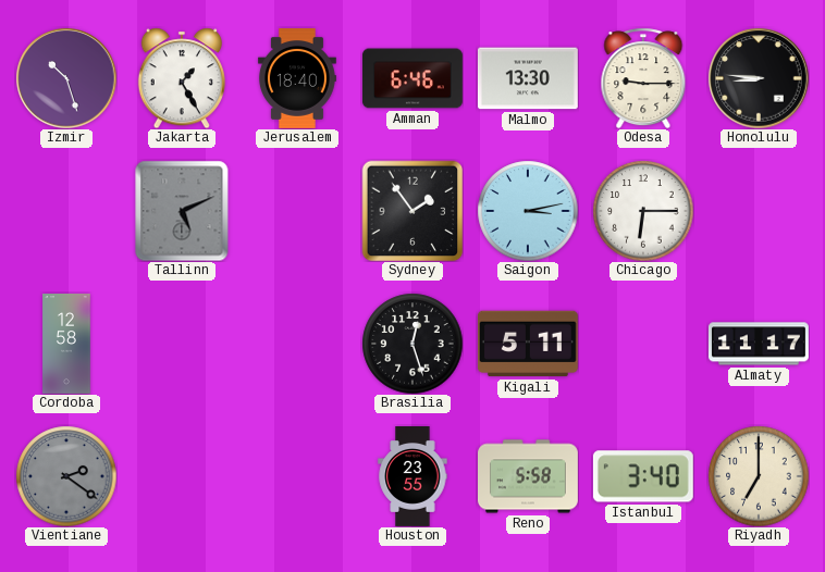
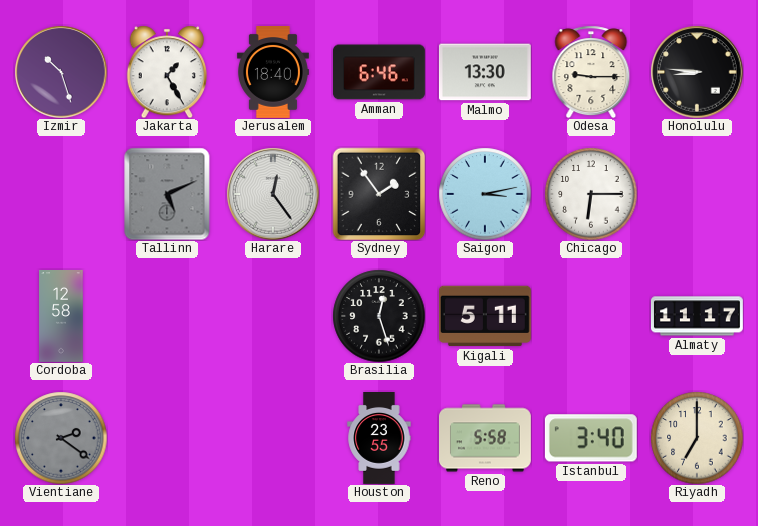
Harare: none -> 12:24 (273, 194)
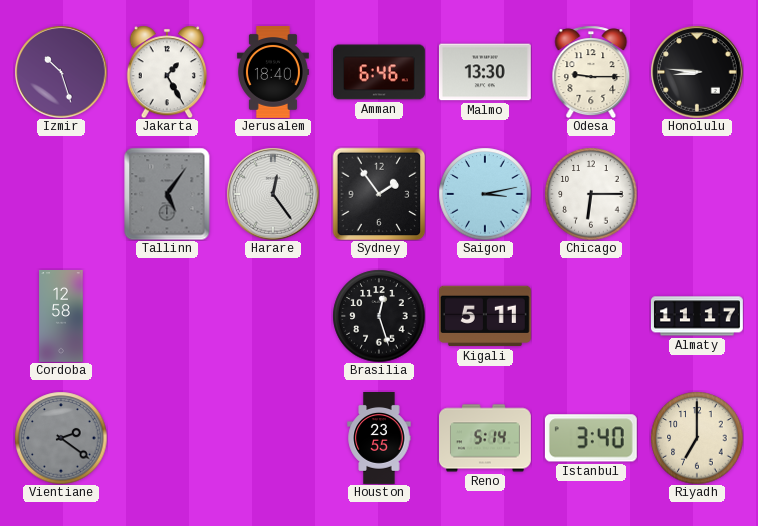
Tallinn: 5:11 -> 5:06 (167, 194)
Reno: 5:58 -> 5:14 (486, 438)
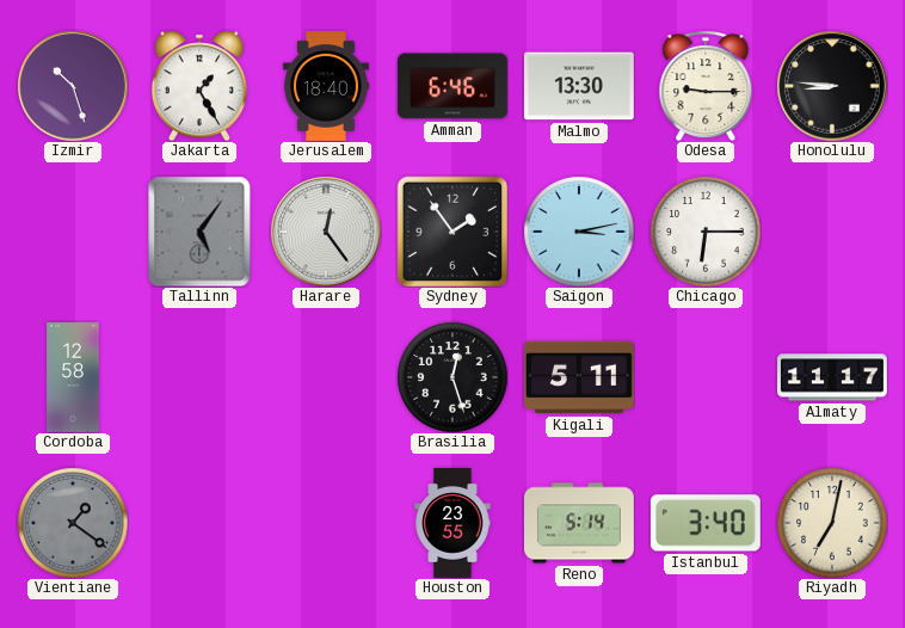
Vientiane: 2:21 -> 1:21 (73, 523)
Riyadh: 7:00 -> 7:02 (832, 523)
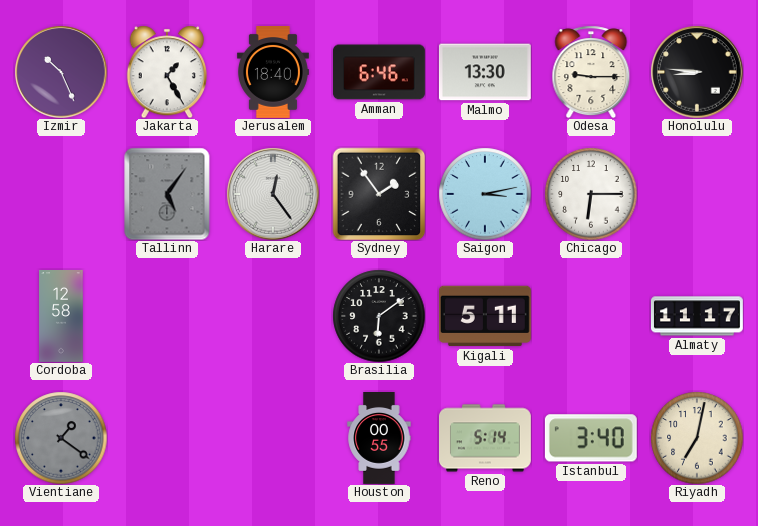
Izmir: 10:27 -> 10:26 (61, 72)
Brasilia: 12:27 -> 6:09 (379, 316)
Houston: 23:55 -> 00:55 (379, 439)
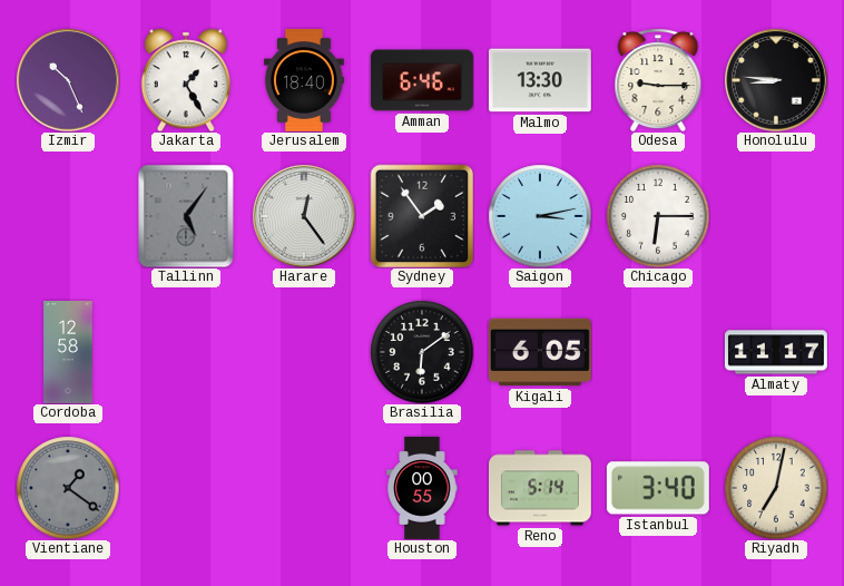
Kigali: 5:11 -> 6:05 (540, 352)
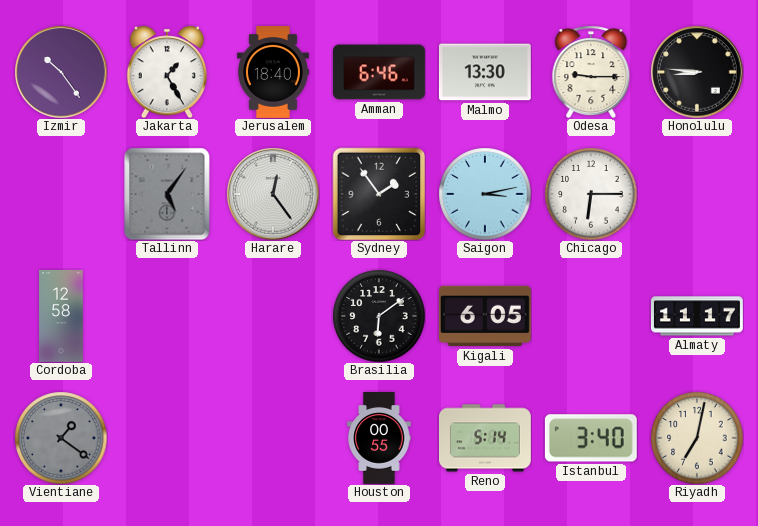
Izmir: 10:26 -> 10:24 (61, 72)
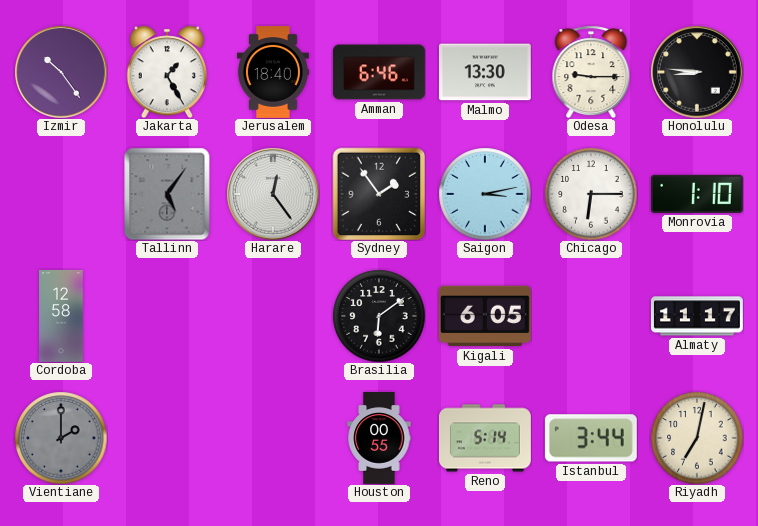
Monrovia: none -> 1:10 (697, 194)
Vientiane: 1:21 -> 2:00 (61, 438)
Istanbul: 3:40 -> 3:44 (591, 438)
